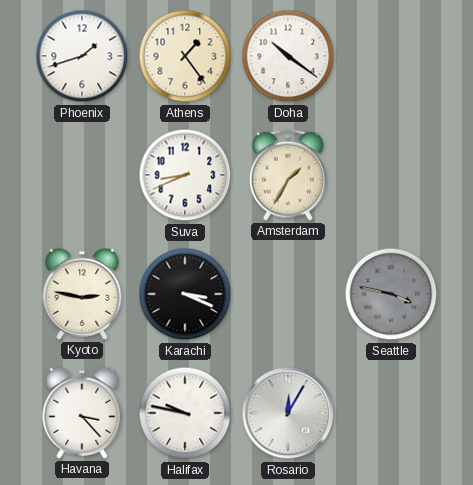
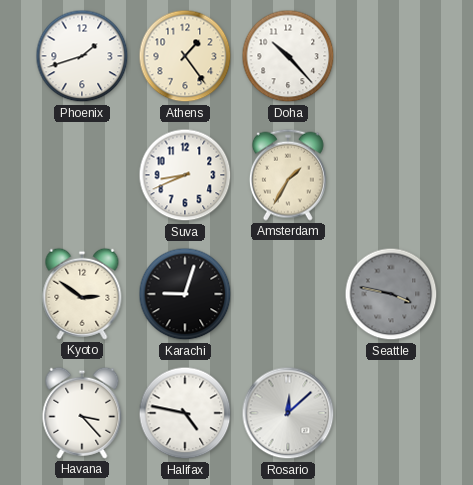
Doha: 10:21 -> 10:23 (288, 56)
Kyoto: 2:47 -> 2:51 (82, 294)
Karachi: 3:19 -> 9:03 (185, 294)
Halifax: 9:47 -> 4:47 (185, 413)
Rosario: 12:05 -> 12:08 (288, 413)
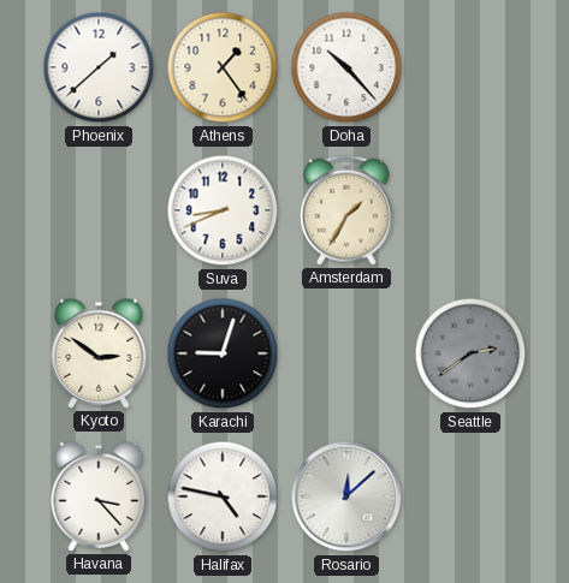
Phoenix: 1:42 -> 1:38 (99, 67)
Seattle: 3:47 -> 2:39 (470, 353)
